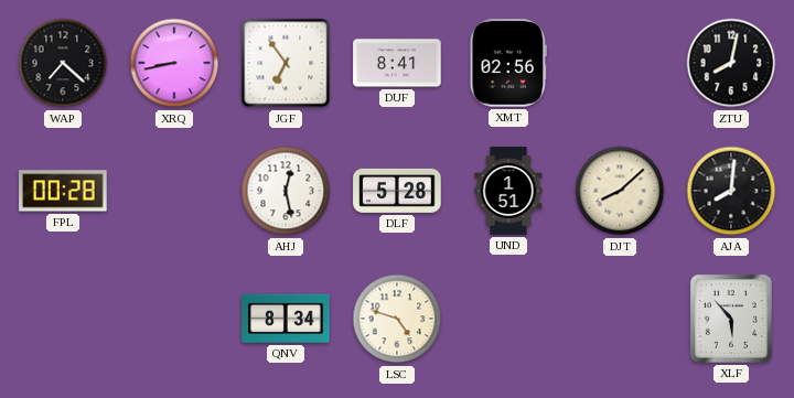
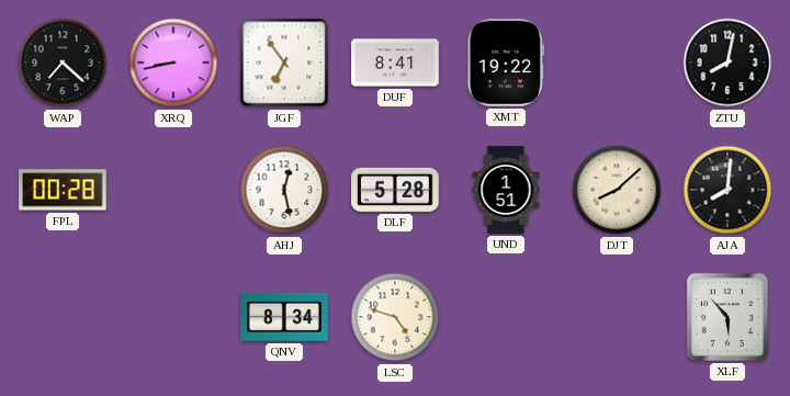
XMT: 02:56 -> 19:22 (505, 63)
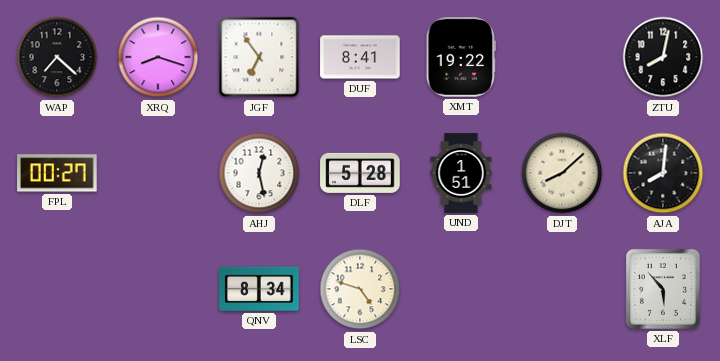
XRQ: 8:43 -> 8:18 (158, 57)
FPL: 00:28 -> 00:27 (57, 173)
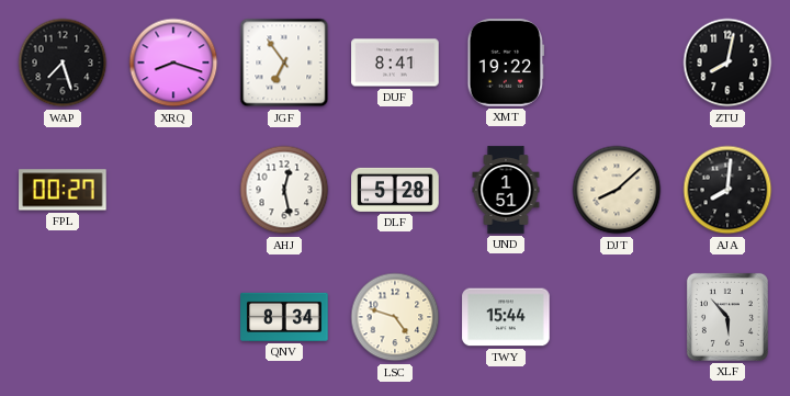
WAP: 7:22 -> 7:27 (63, 63)
TWY: none -> 15:44 (506, 317)
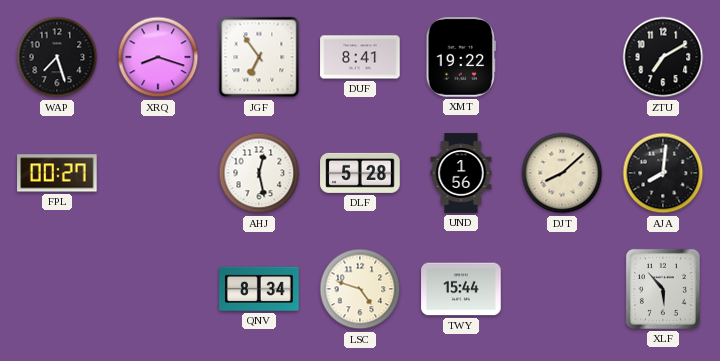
ZTU: 8:02 -> 7:10 (663, 57)
UND: 1:51 -> 1:56 (461, 173)
